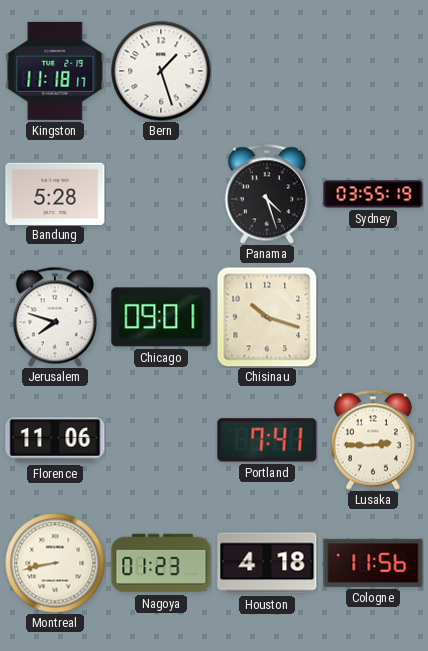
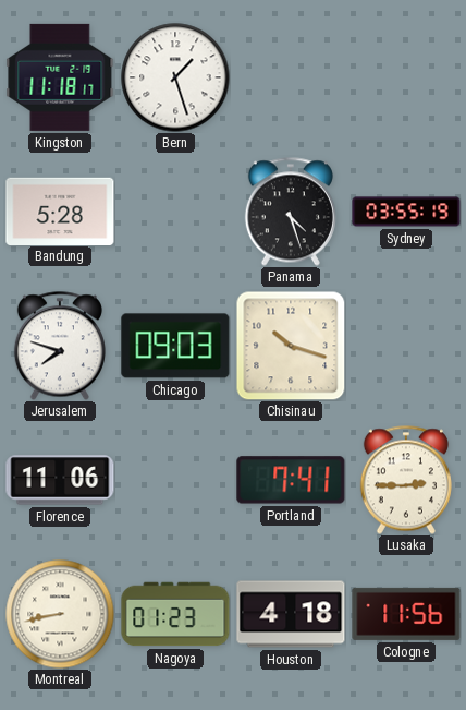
Chicago: 09:01 -> 09:03 (175, 346)
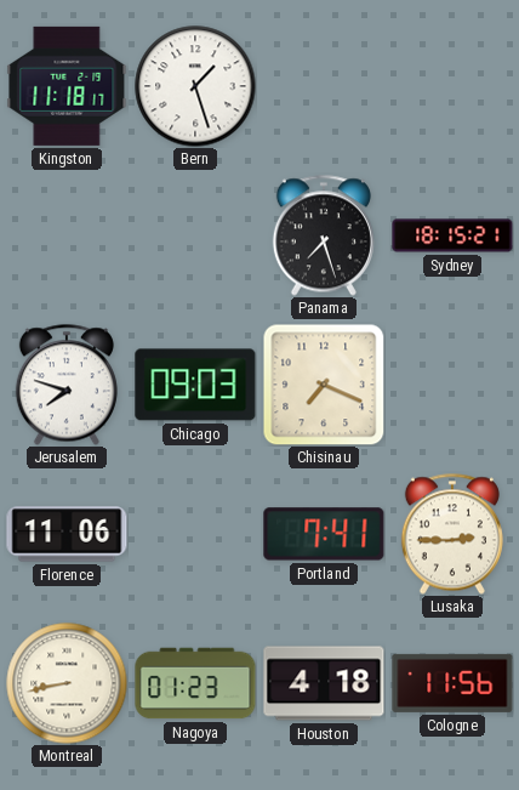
Bandung: 5:28 -> none (60, 210)
Panama: 4:27 -> 7:27 (324, 235)
Sydney: 03:55 -> 18:15 (452, 235)
Chisinau: 10:18 -> 7:19 (324, 385)
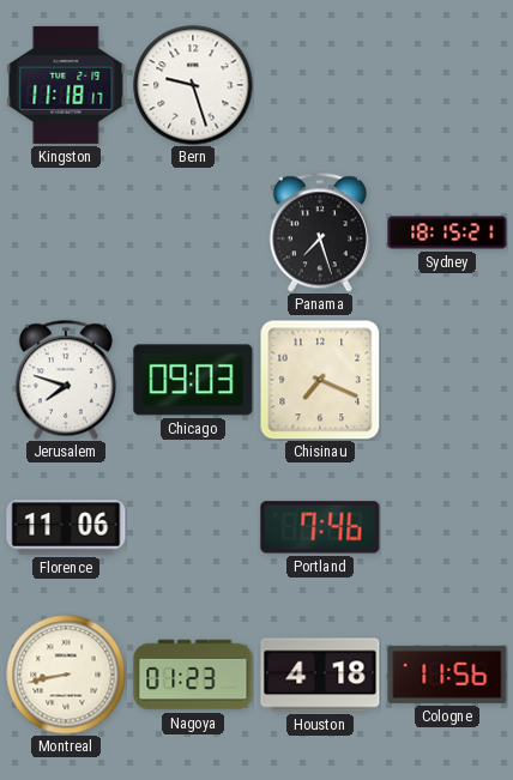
Bern: 1:27 -> 9:27 (193, 85)
Portland: 7:41 -> 7:46 (320, 527)
Lusaka: 2:45 -> none (452, 534)
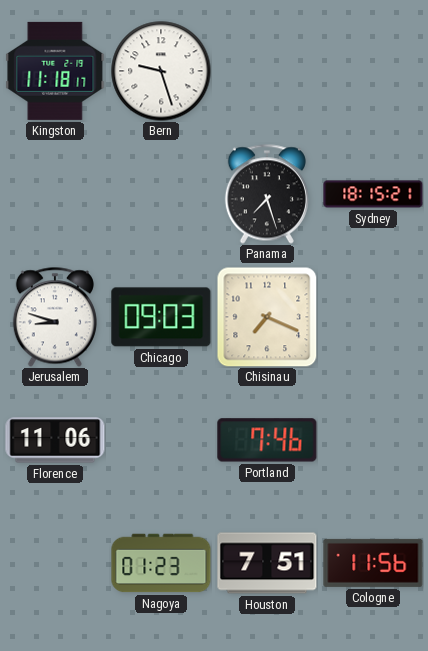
Jerusalem: 7:48 -> 8:48 (55, 317)
Montreal: 8:43 -> none (66, 675)
Houston: 4:18 -> 7:51 (267, 563)
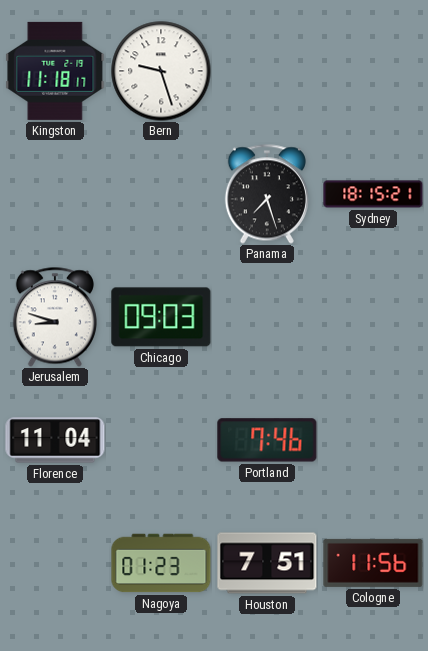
Chisinau: 7:19 -> none (267, 317)
Florence: 11:06 -> 11:04 (55, 440)
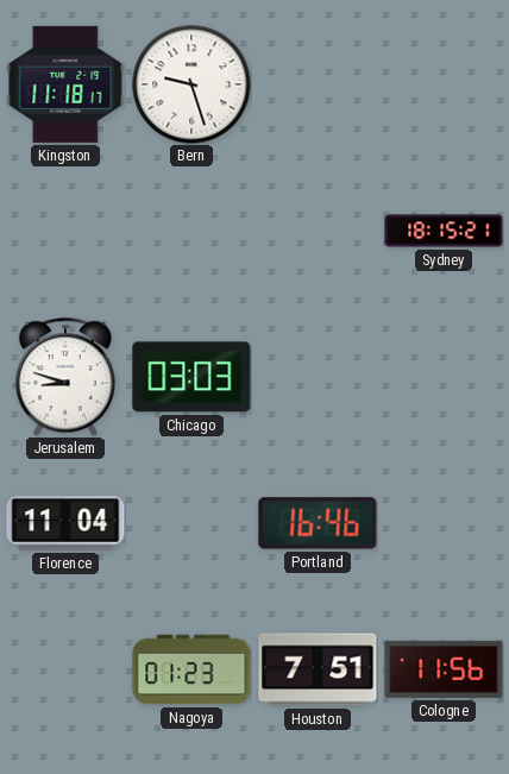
Panama: 7:27 -> none (267, 194)
Chicago: 09:03 -> 03:03 (191, 377)
Portland: 7:46 -> 16:46 (318, 523)
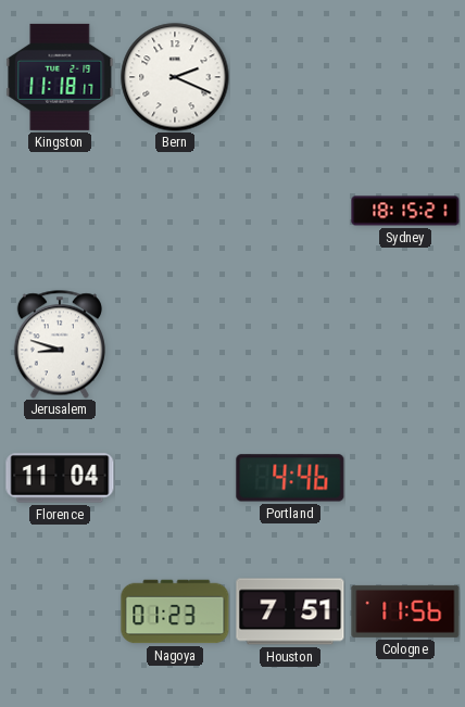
Bern: 9:27 -> 2:19 (175, 77)
Chicago: 03:03 -> none (191, 377)
Portland: 16:46 -> 4:46 (290, 478)
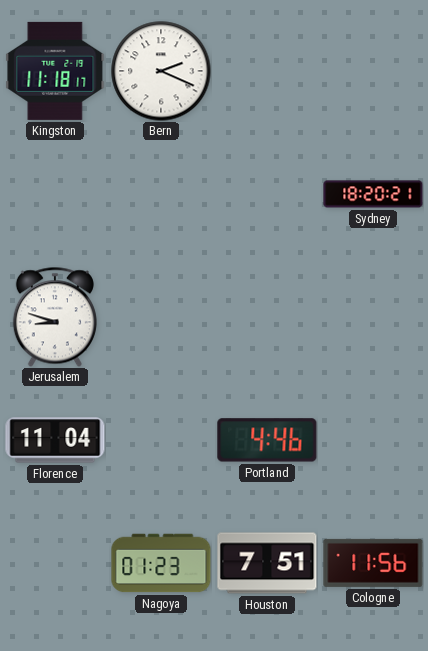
Sydney: 18:15 -> 18:20 (373, 194)
